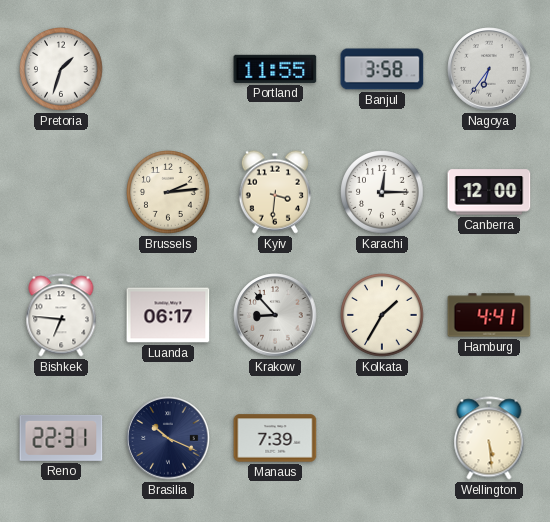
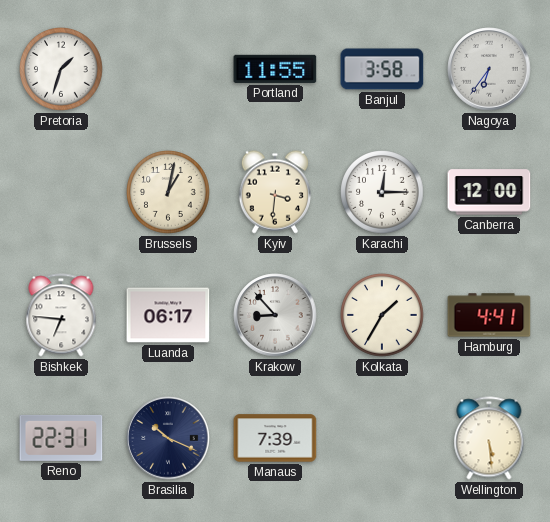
Brussels: 2:14 -> 1:02 (169, 193)
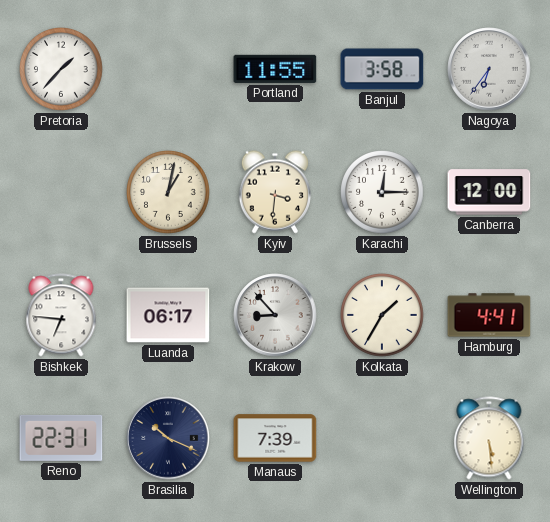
Pretoria: 1:33 -> 1:37 (62, 70)
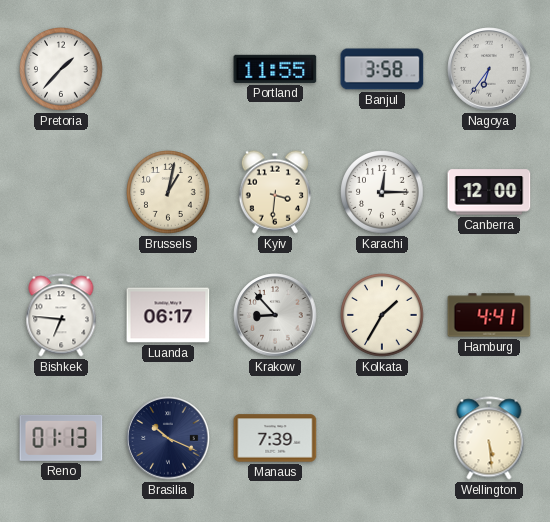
Reno: 22:31 -> 01:13 (61, 438)
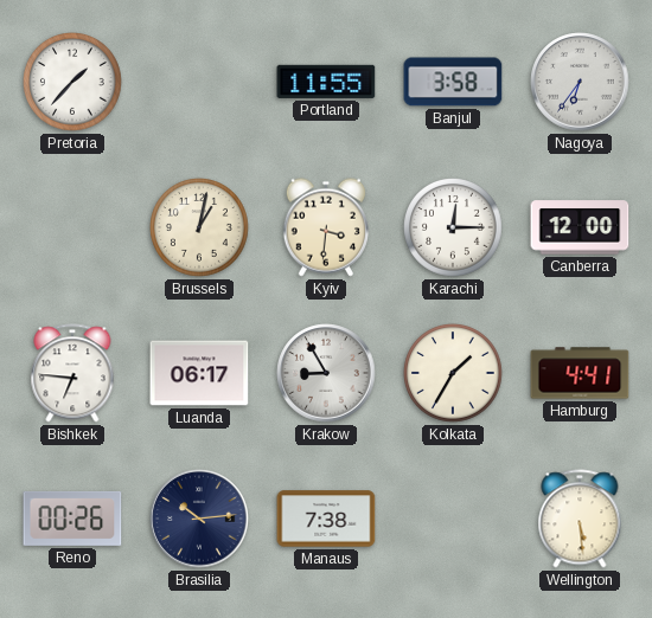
Krakow: 8:53 -> 8:55 (326, 373)
Reno: 01:13 -> 00:26 (72, 519)
Brasilia: 10:19 -> 10:14 (199, 519)
Manaus: 7:39 -> 7:38 (326, 519)
